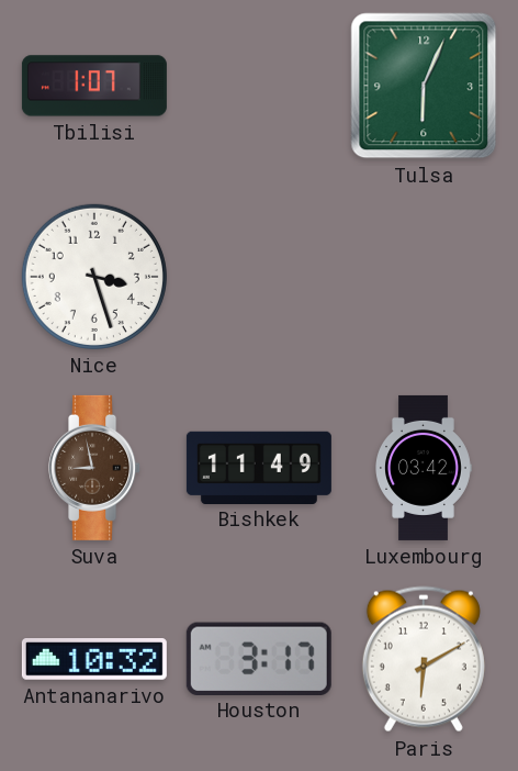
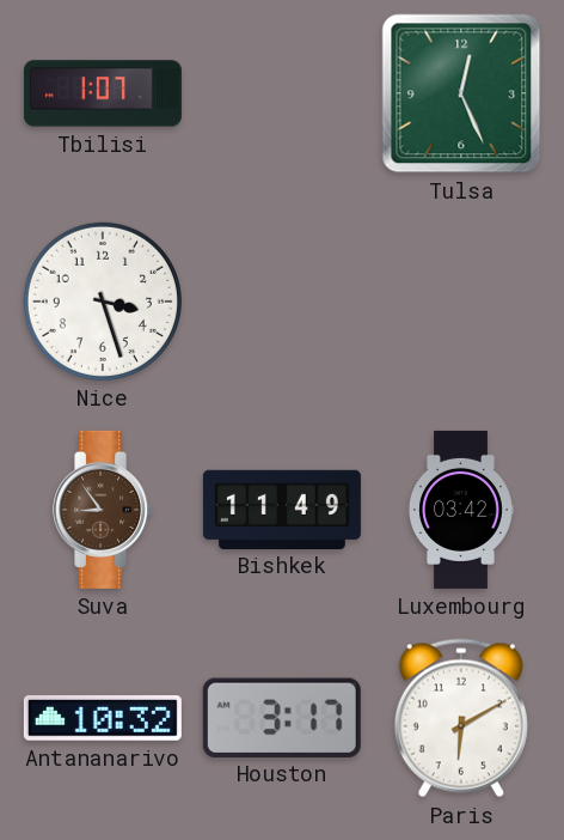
Tulsa: 6:04 -> 12:26 (461, 93)
Suva: 8:58 -> 8:54 (104, 510)
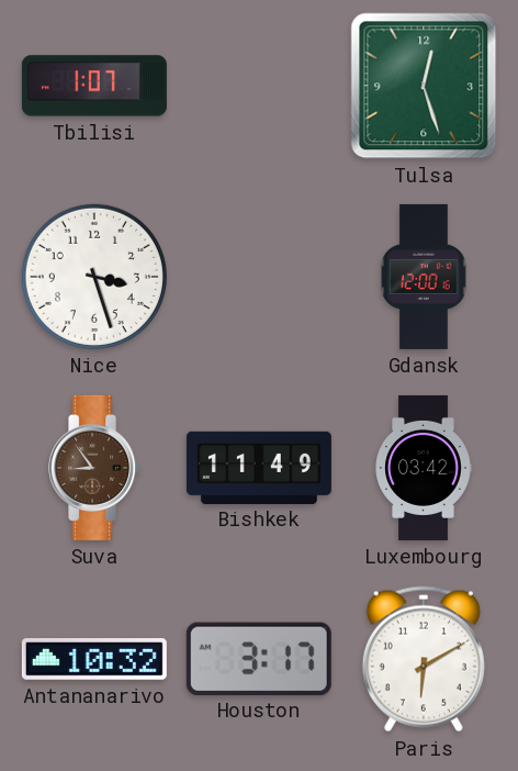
Tulsa: 12:26 -> 12:27 (424, 86)
Gdansk: none -> 12:00 (424, 277)
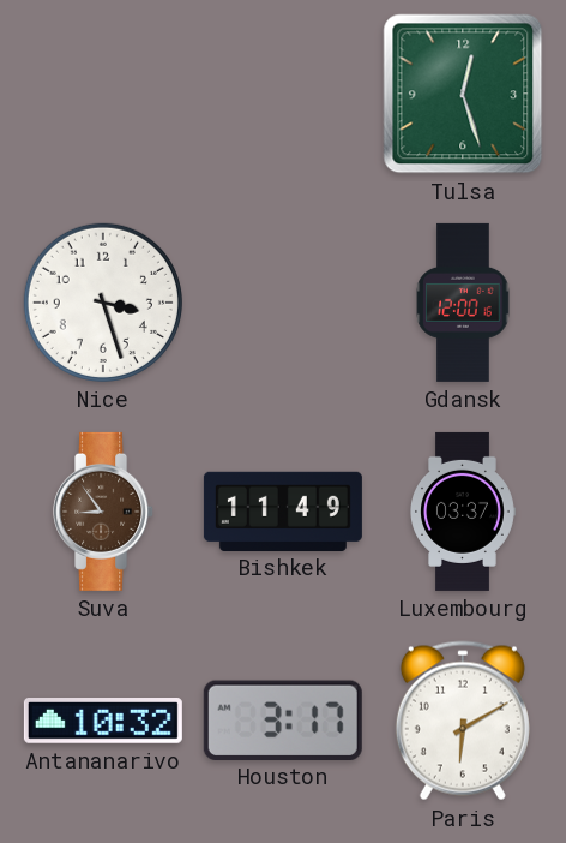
Tbilisi: 1:07 -> none (94, 86)
Luxembourg: 03:42 -> 03:37 (463, 512)
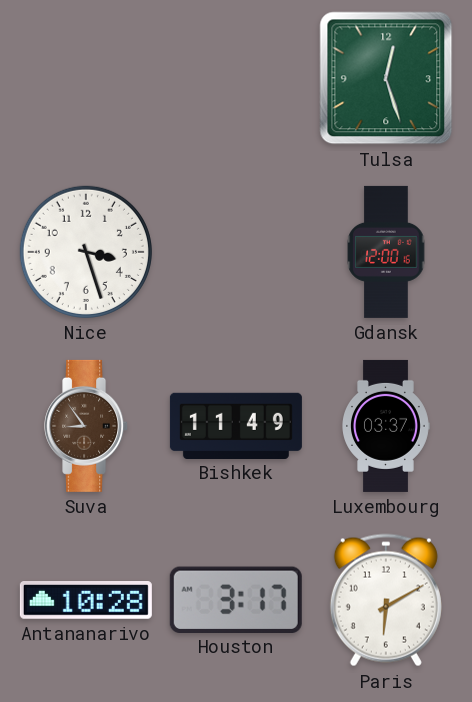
Antananarivo: 10:32 -> 10:28 (86, 601)
